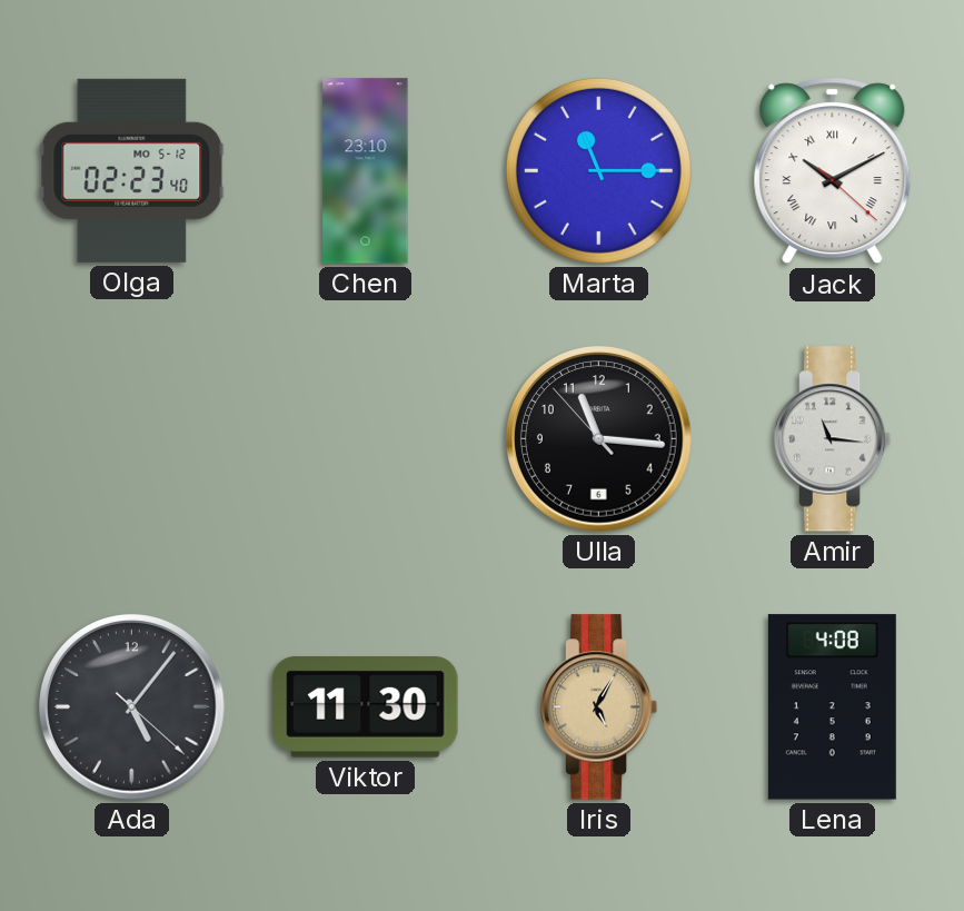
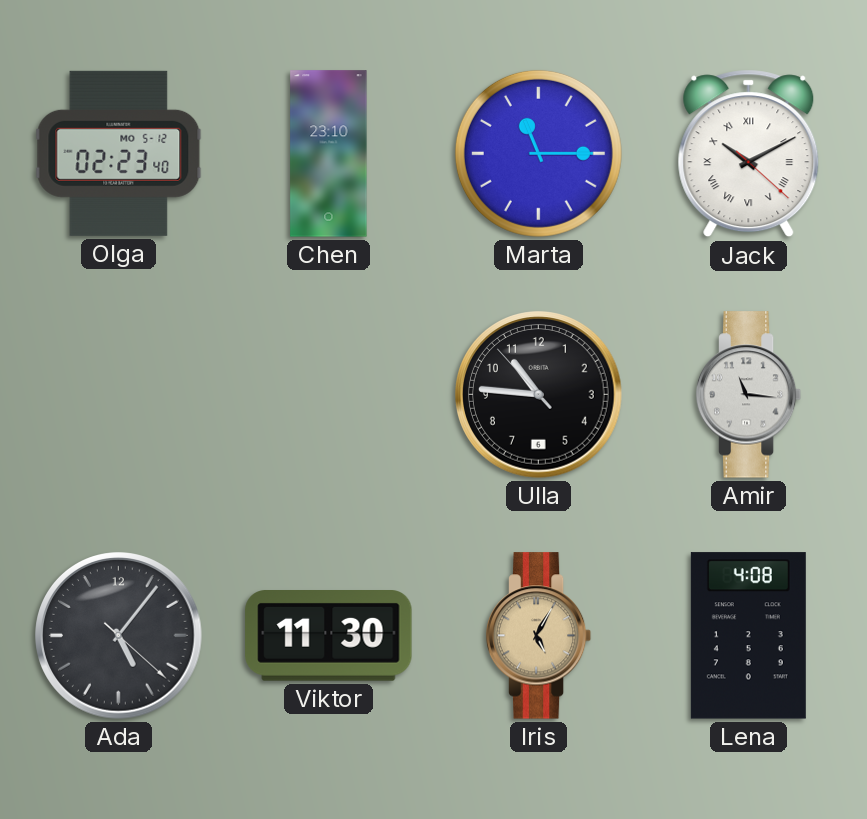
Ulla: 11:15 -> 10:45 (539, 395)
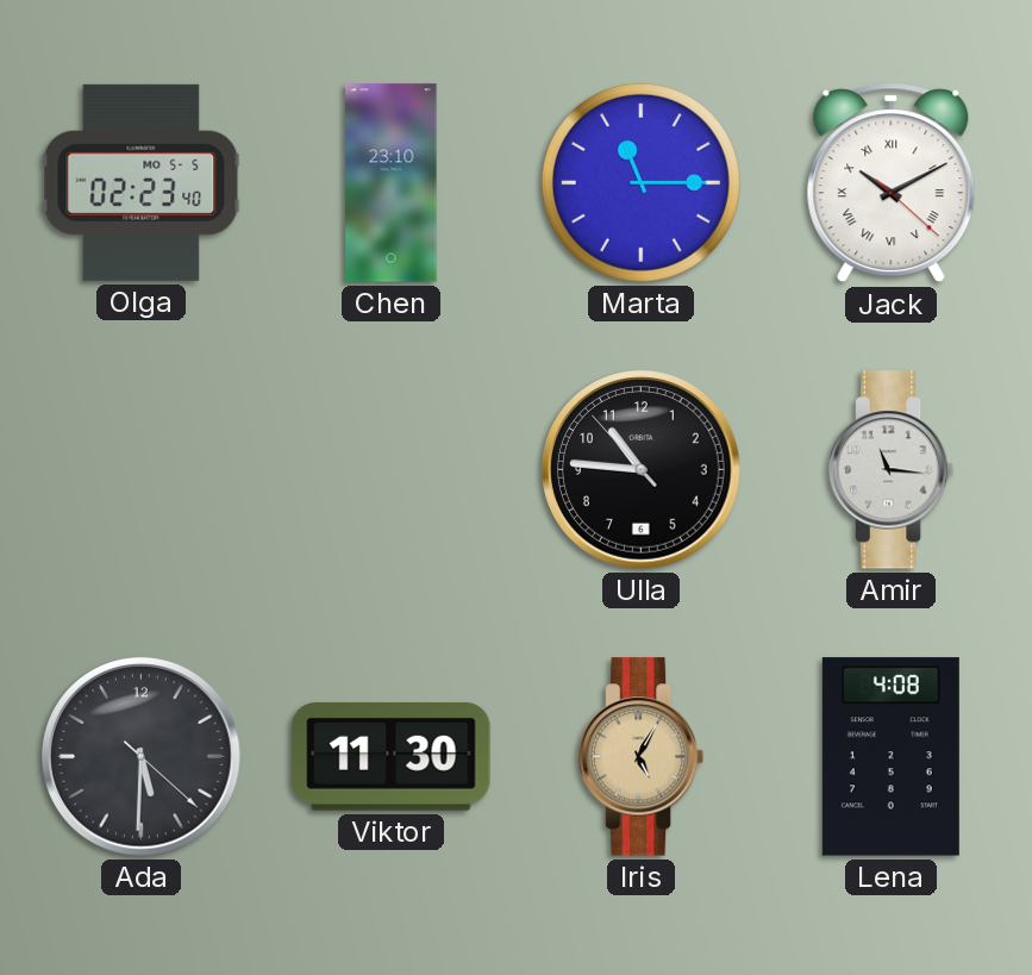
Olga date: MO 5-12 -> MO 5-5 (142, 182)
Ada: 5:06 -> 5:30 (142, 757)
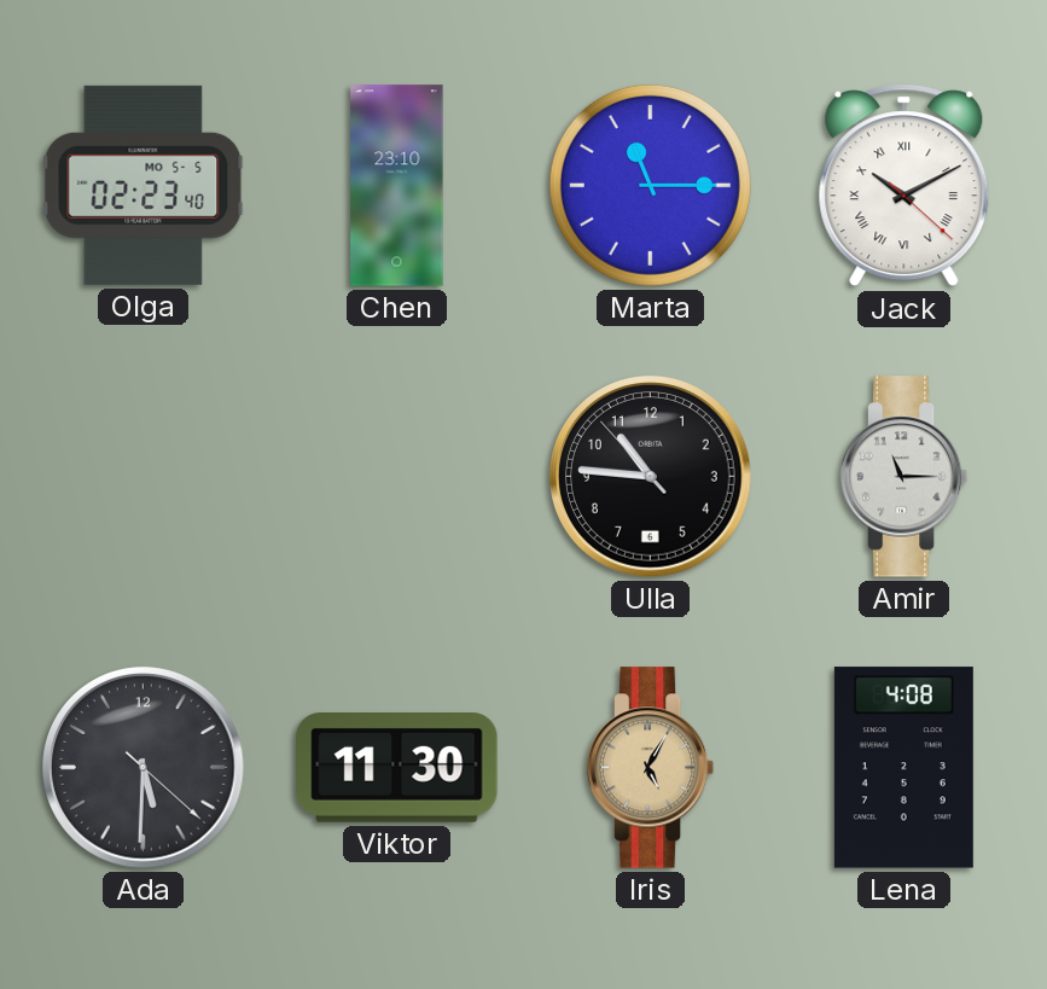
Amir: 11:16 -> 11:15 (905, 477)
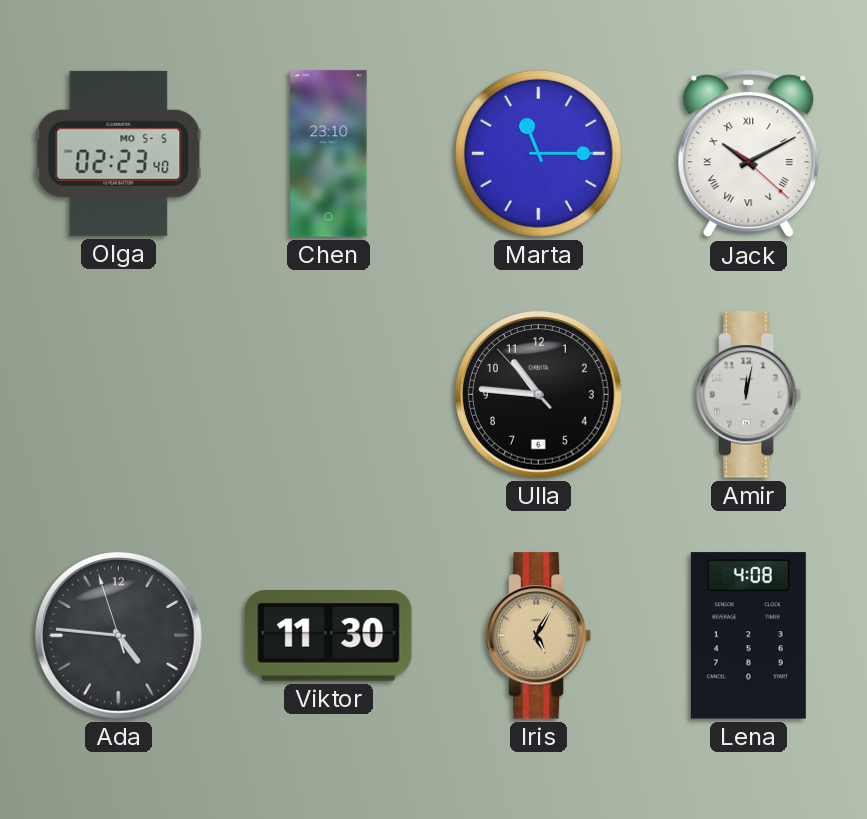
Amir: 11:15 -> 12:02 (749, 395)
Ada: 5:30 -> 4:45 (119, 636)
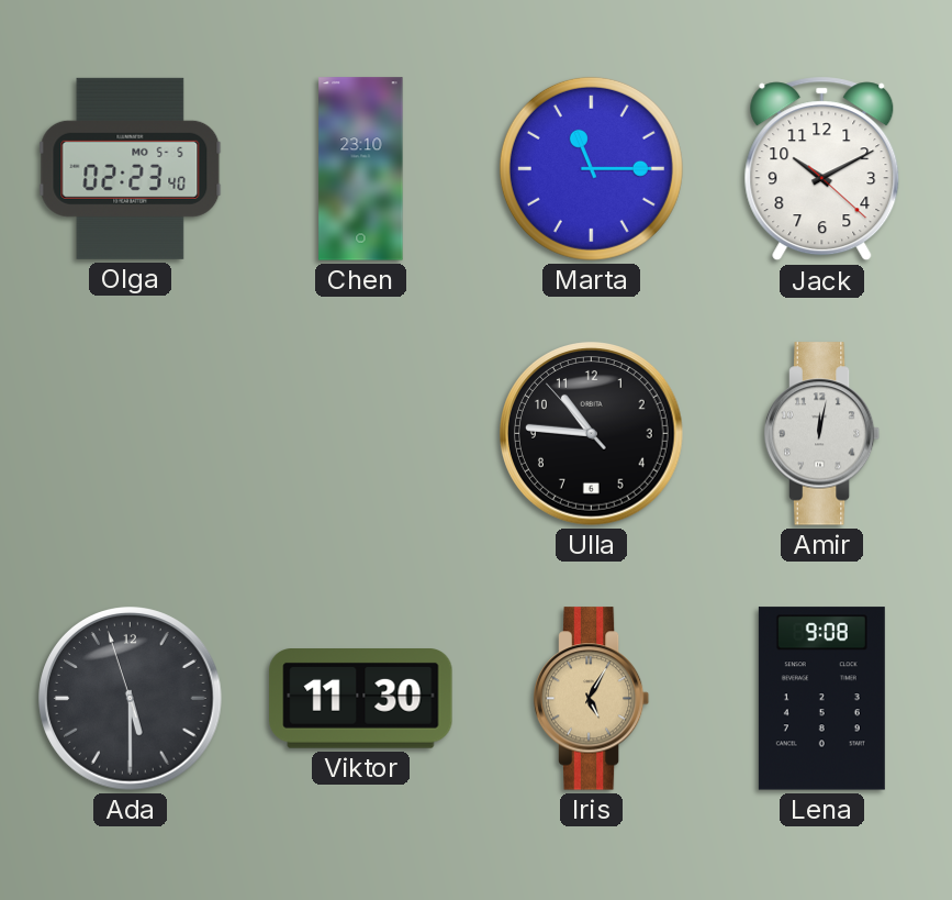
Jack numerals: Roman -> Arabic (822, 169)
Ada: 4:45 -> 5:29 (131, 699)
Lena: 4:08 -> 9:08 (821, 699)
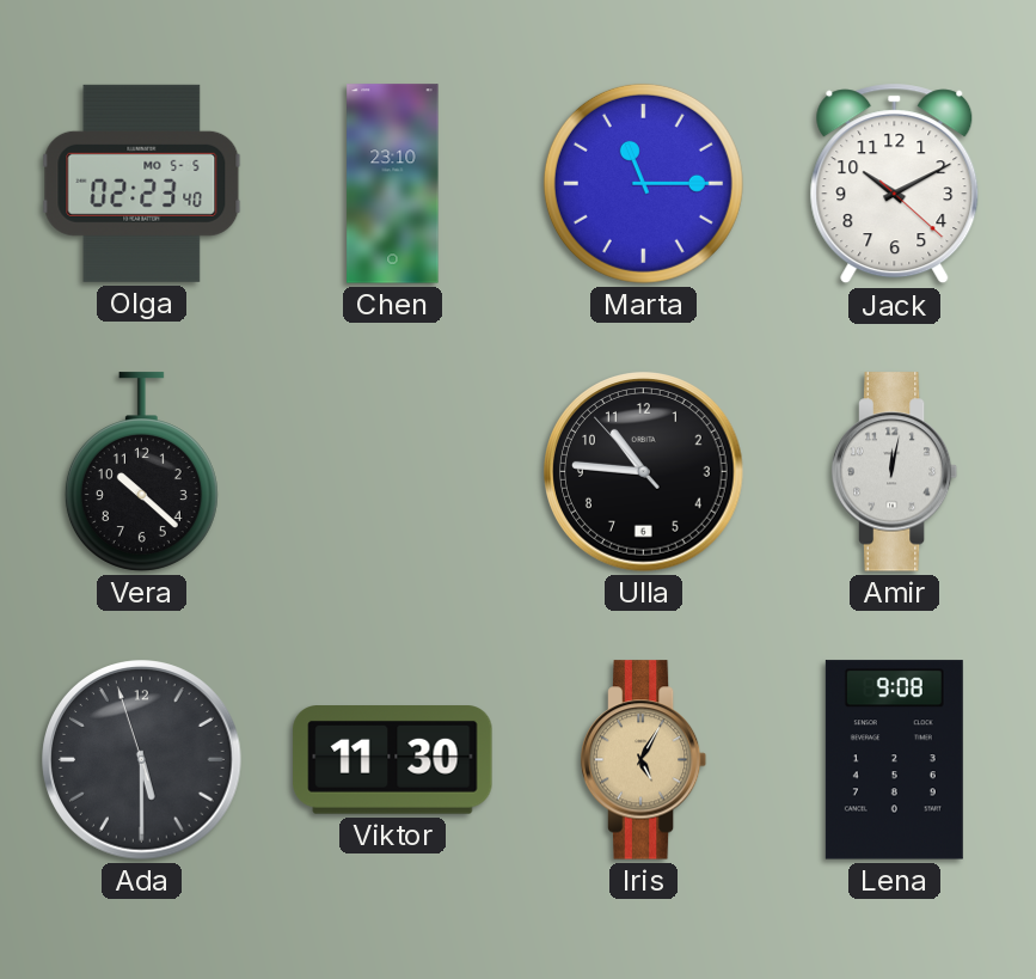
Vera: none -> 10:22 (141, 472)
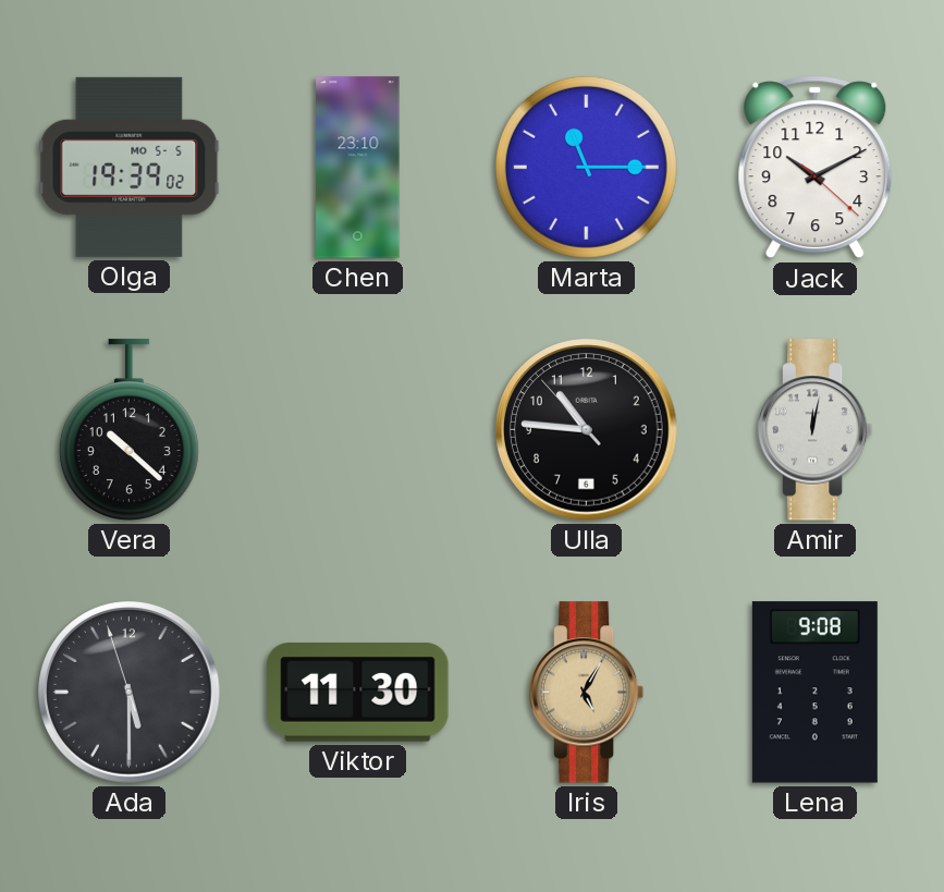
Olga: 02:23 -> 19:39 (130, 167)
